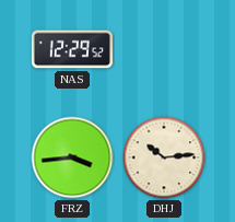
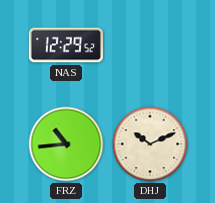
FRZ: 3:44 -> 10:44 (66, 144)
DHJ: 10:14 -> 10:11 (150, 144)
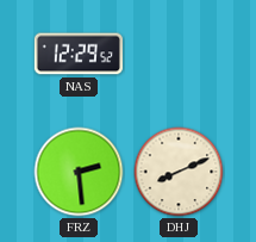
FRZ: 10:44 -> 2:29 (79, 172)
DHJ: 10:11 -> 8:11 (179, 172)
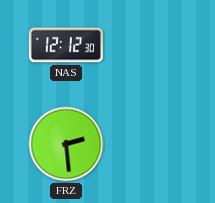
NAS: 12:29 -> 12:12 (66, 45)
DHJ: 8:11 -> none (179, 172)
